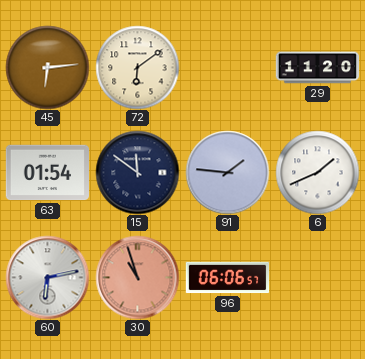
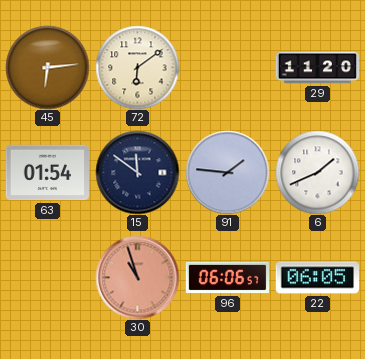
60: 6:13 -> none (47, 277)
22: none -> 06:05 (317, 278)
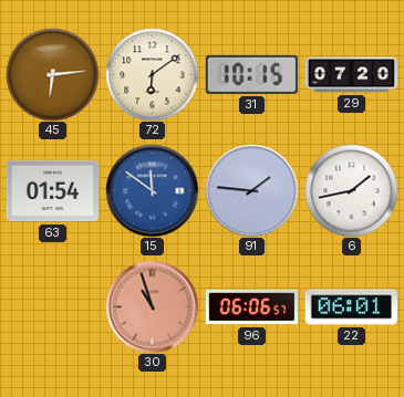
31: none -> 10:15 (251, 74)
29: 11:20 -> 07:20 (351, 75)
15 dial: navy -> blue (152, 190)
6: 1:41 -> 1:43 (351, 190)
22: 06:05 -> 06:01 (351, 307)
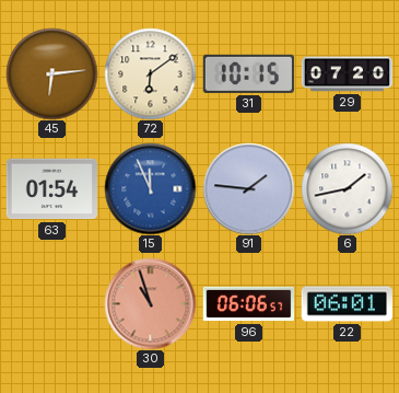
15: 11:51 -> 11:56 (150, 188)
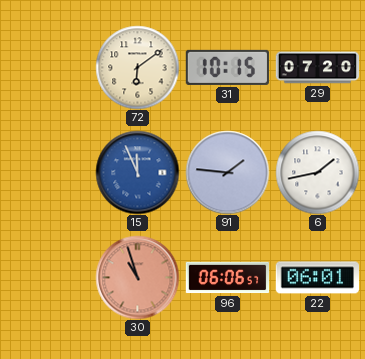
45: 6:14 -> none (51, 73)
63: 01:54 -> none (51, 189)
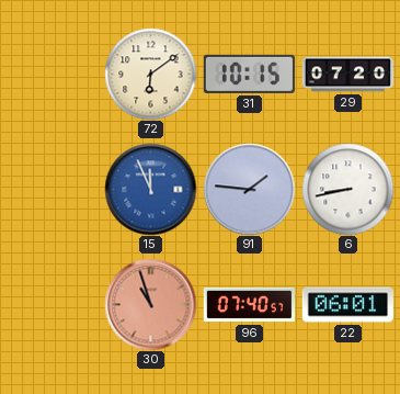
6: 1:43 -> 8:43 (347, 189)
96: 06:06 -> 07:40 (249, 305)
